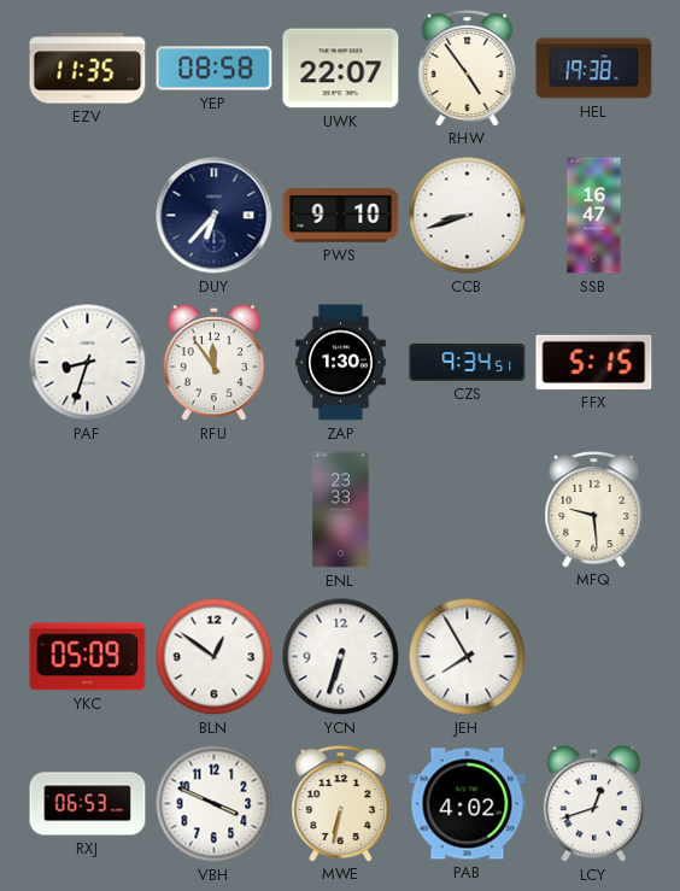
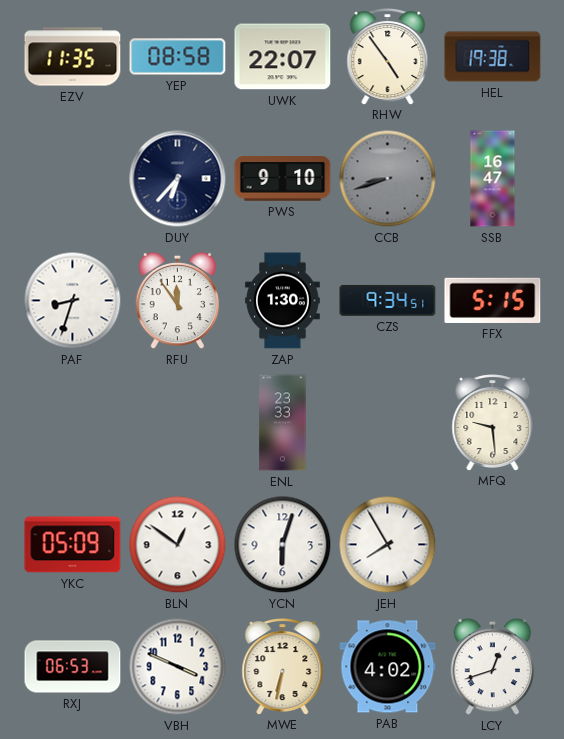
CCB dial: white -> grey (388, 179)
YCN: 6:33 -> 6:03 (283, 545)
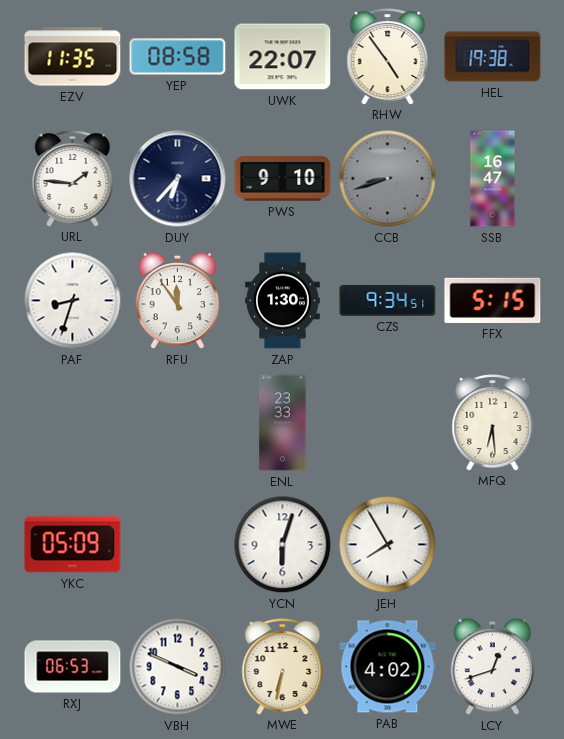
URL: none -> 1:46 (73, 179)
MFQ: 9:29 -> 6:29 (493, 423)
BLN: 12:51 -> none (178, 545)
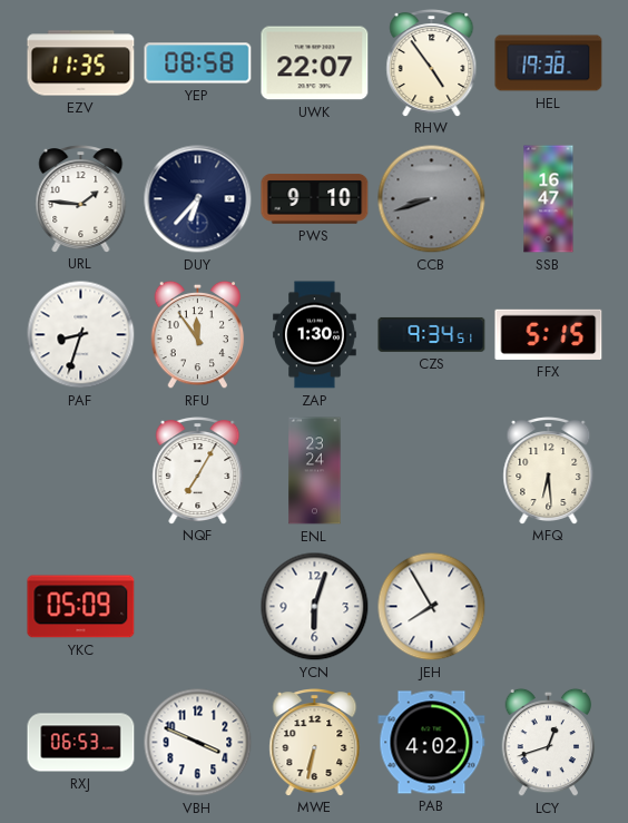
NQF: none -> 7:05 (198, 471)
ENL: 23:33 -> 23:24 (315, 471)
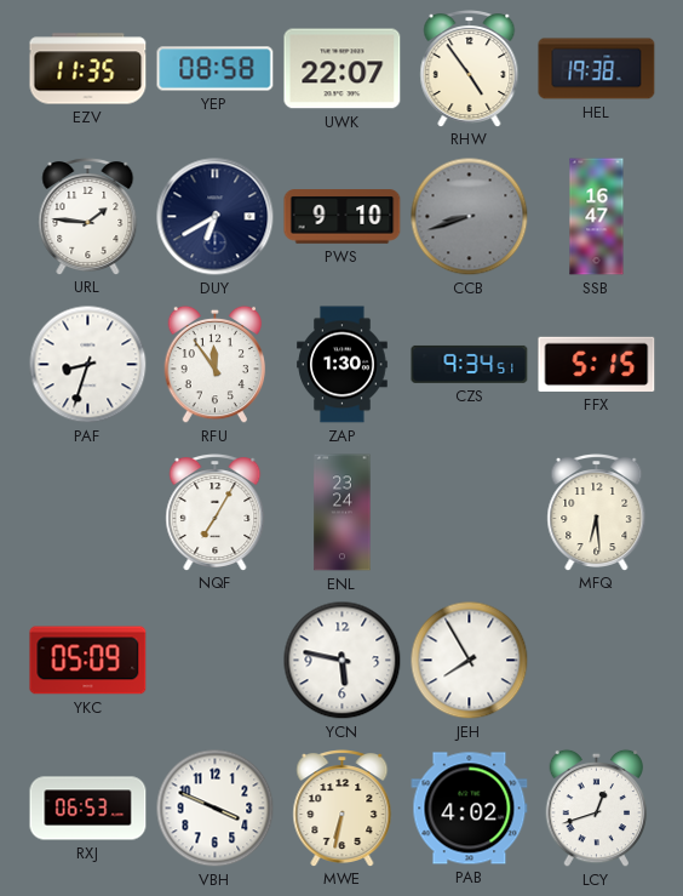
DUY: 6:37 -> 6:40 (216, 217)
YCN: 6:03 -> 5:47 (343, 661)
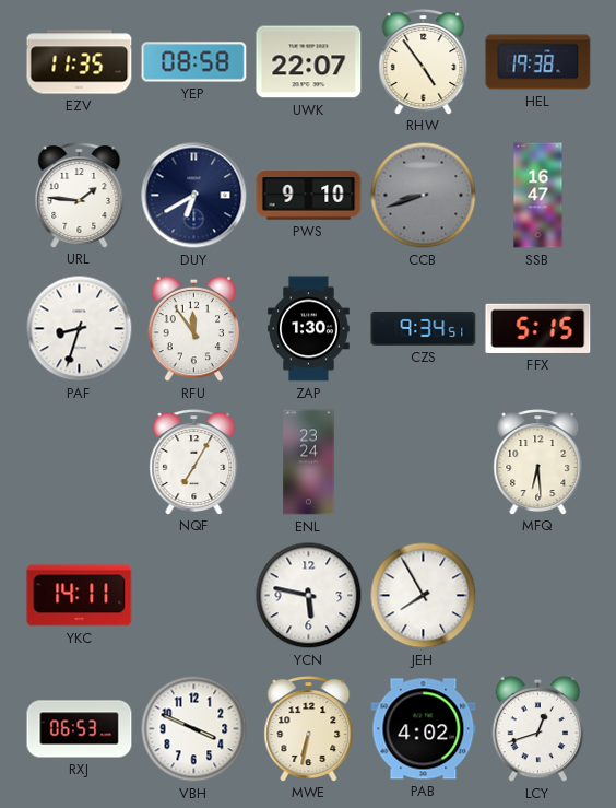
YKC: 05:09 -> 14:11 (80, 596)
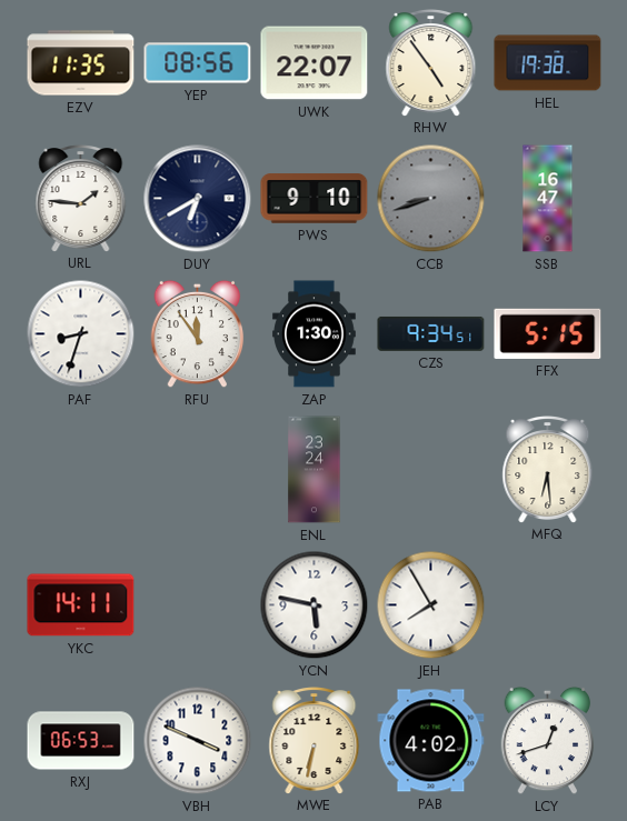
YEP: 08:58 -> 08:56 (198, 63)
NQF: 7:05 -> none (194, 462)
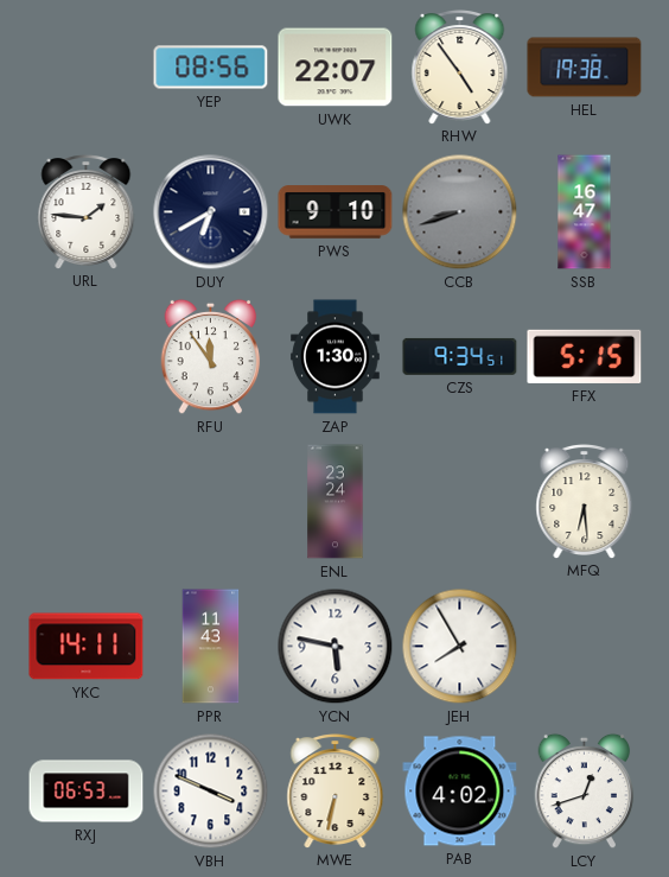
EZV: 11:35 -> none (81, 63)
PAF: 8:33 -> none (81, 334)
PPR: none -> 11:43 (211, 647)
